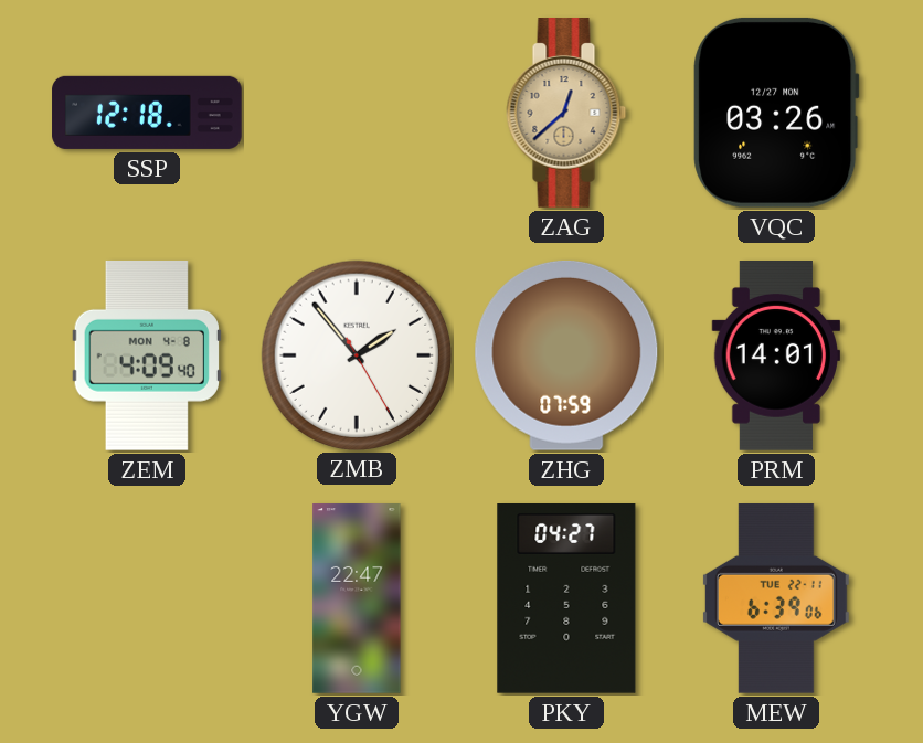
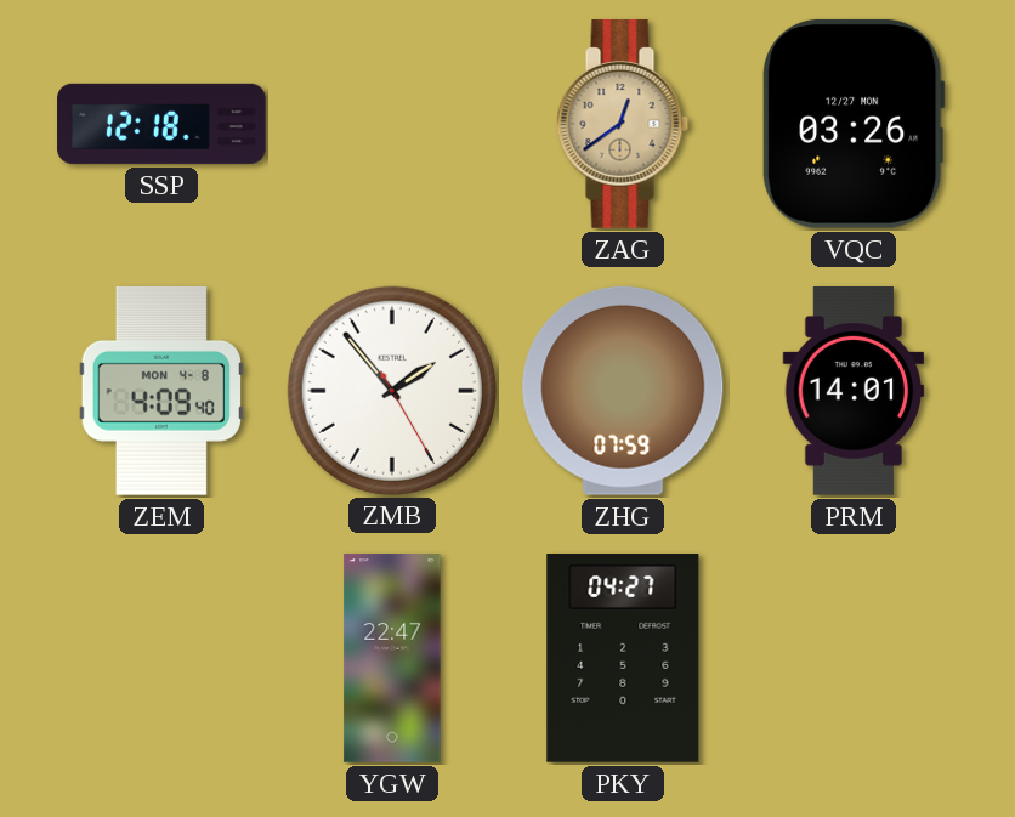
ZAG: 12:38 -> 12:39 (623, 125)
MEW: 6:39 -> none (776, 599)
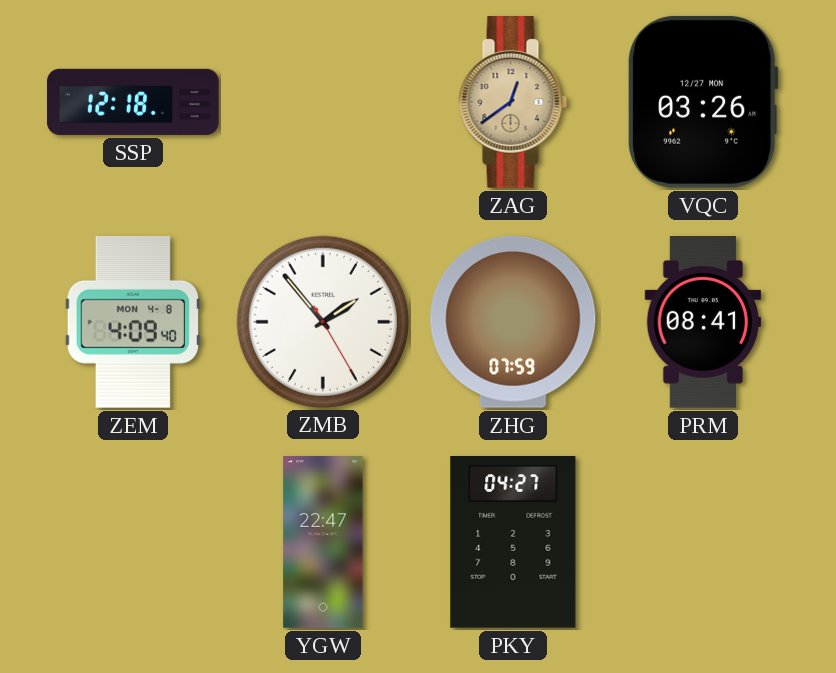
PRM: 14:01 -> 08:41 (702, 323)
